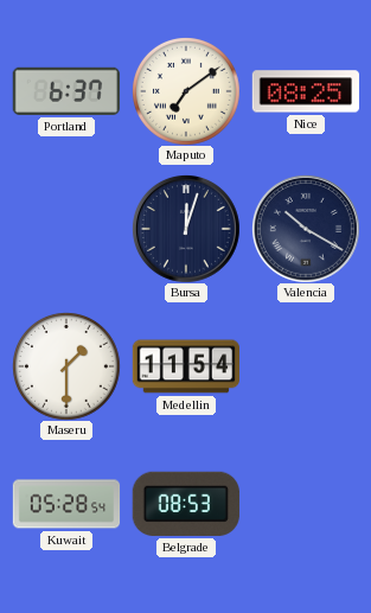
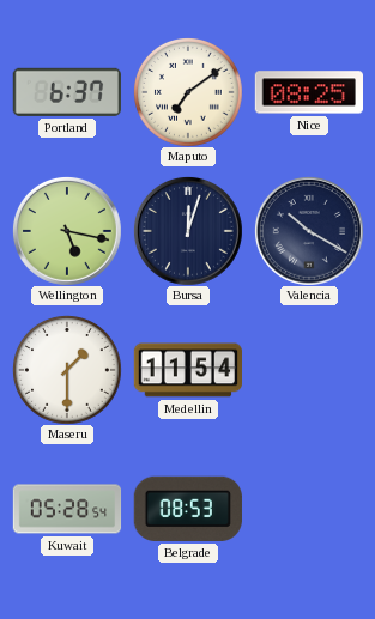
Wellington: none -> 5:17 (67, 231)
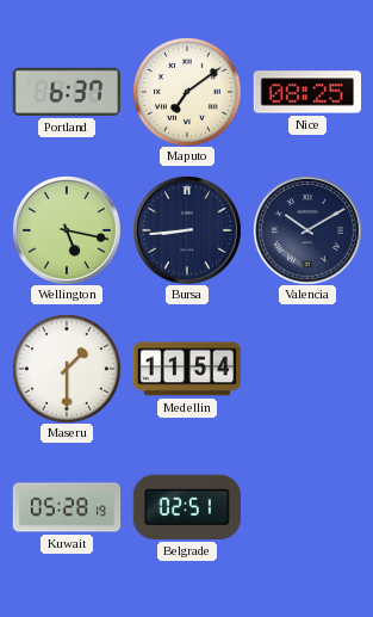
Bursa: 12:03 -> 8:44 (187, 230)
Valencia: 10:20 -> 10:10 (307, 230)
Kuwait: 05:28:54 -> 05:28:19 (67, 507)
Belgrade: 08:53 -> 02:51 (187, 507)
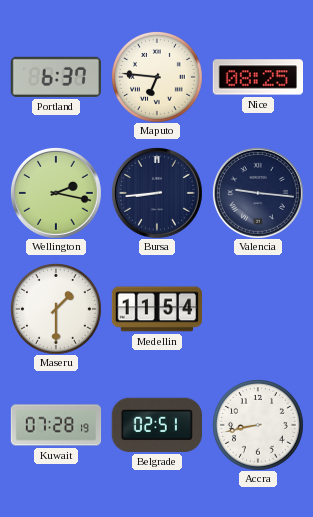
Maputo: 7:09 -> 6:46 (157, 77)
Wellington: 5:17 -> 2:17 (56, 193)
Valencia: 10:10 -> 9:16 (258, 193)
Kuwait: 05:28 -> 07:28 (56, 425)
Accra: none -> 8:43 (258, 425)
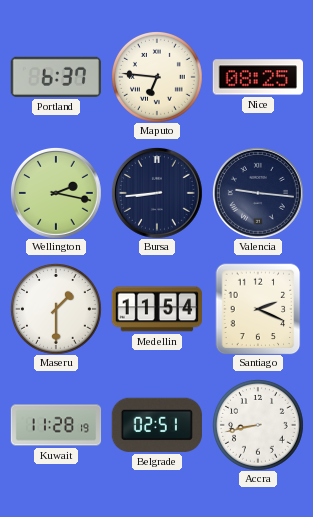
Santiago: none -> 2:19 (258, 309)
Kuwait: 07:28 -> 11:28 (56, 425)
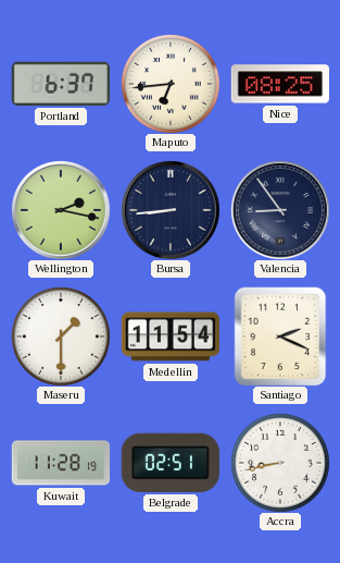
Maputo: 6:46 -> 6:44 (171, 84)
Valencia: 9:16 -> 8:54 (280, 210)
